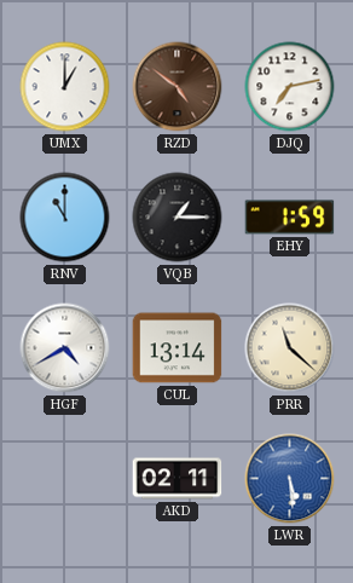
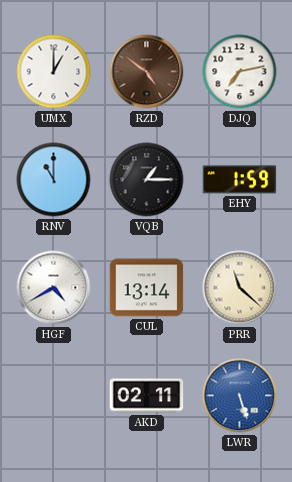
LWR: 5:29 -> 5:27 (240, 396)
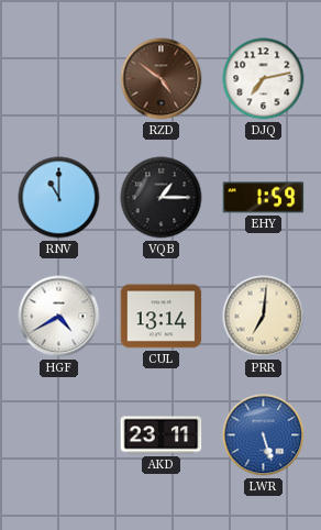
UMX: 1:00 -> none (54, 72)
PRR: 11:22 -> 7:01 (264, 317)
AKD: 02:11 -> 23:11 (162, 435)
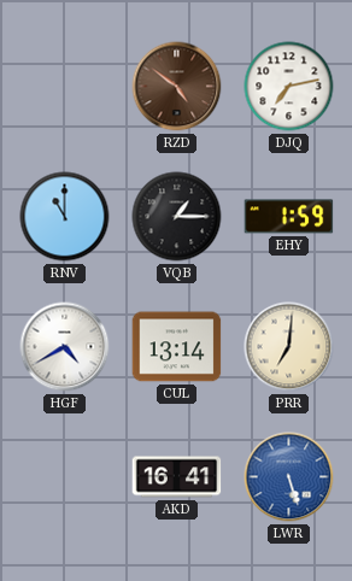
AKD: 23:11 -> 16:41 (177, 477)
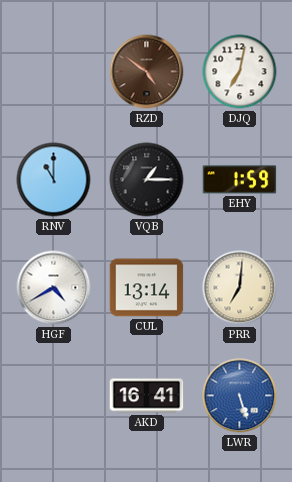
DJQ: 7:13 -> 7:02 (240, 72)
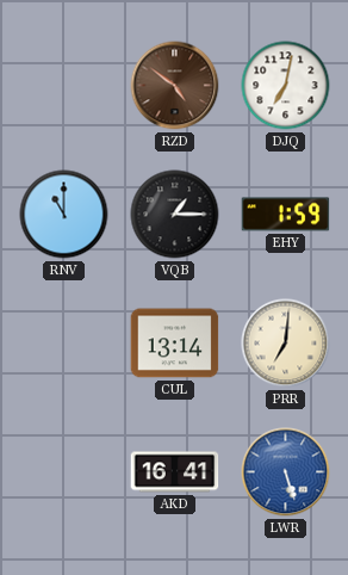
HGF: 4:40 -> none (54, 288)
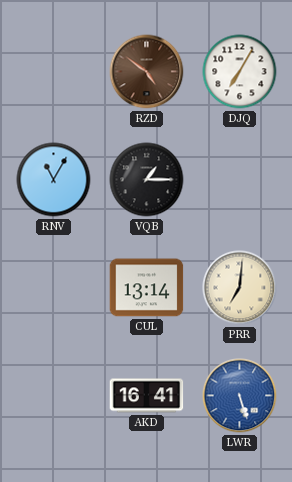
DJQ: 7:02 -> 7:05 (240, 72)
RNV: 11:00 -> 11:05 (54, 180)
EHY: 1:59 -> none (286, 215)
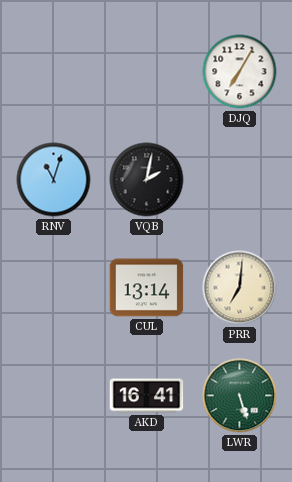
RZD: 4:51 -> none (147, 72)
RNV: 11:05 -> 11:03 (54, 180)
VQB: 1:15 -> 2:02 (147, 180)
LWR dial: blue -> green (240, 396)
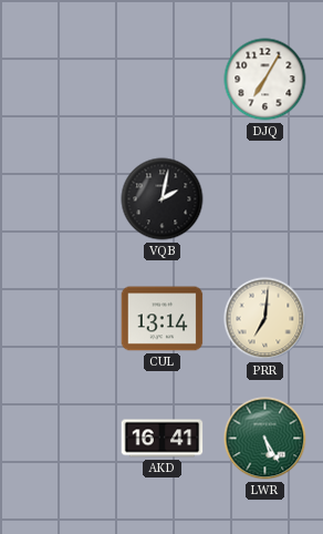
RNV: 11:03 -> none (54, 180)
LWR: 5:27 -> 5:25 (265, 439)
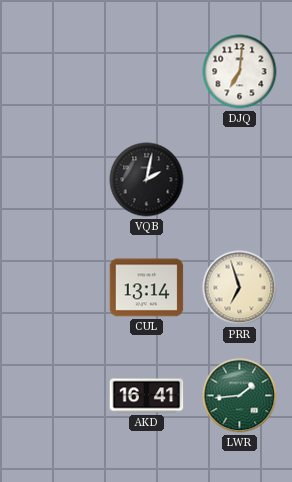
DJQ: 7:05 -> 7:01 (240, 72)
PRR: 7:01 -> 6:57 (240, 288)
LWR: 5:25 -> 1:44 (240, 396)
